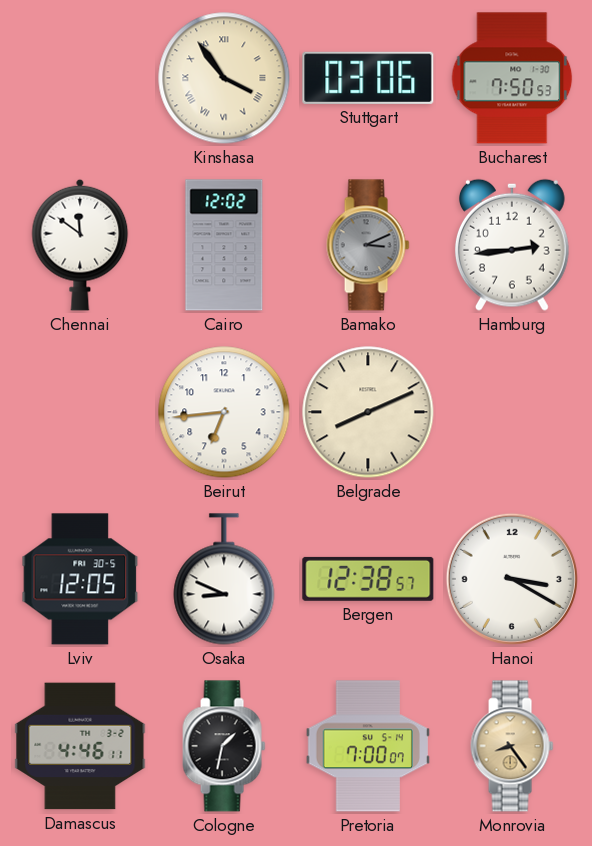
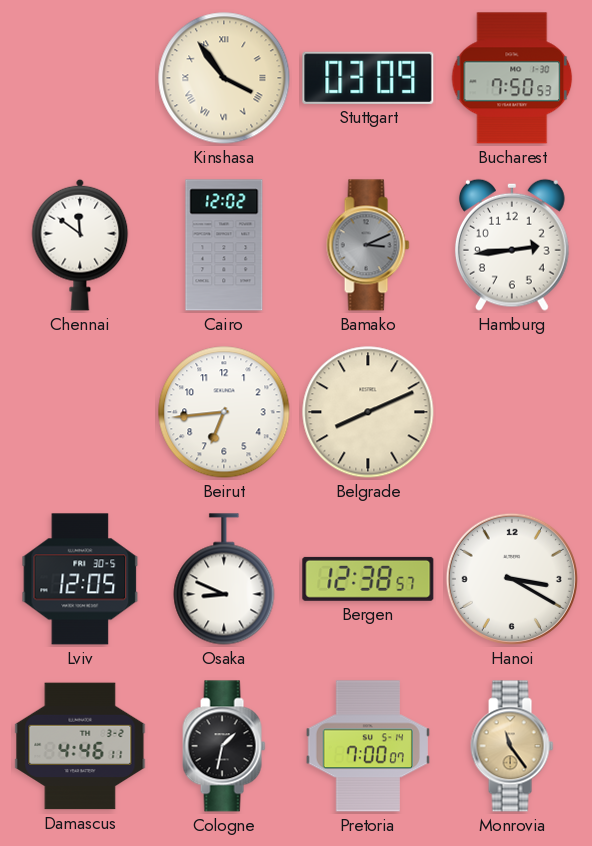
Stuttgart: 03:06 -> 03:09 (368, 78)
Monrovia: 8:24 -> 11:24 (512, 746)
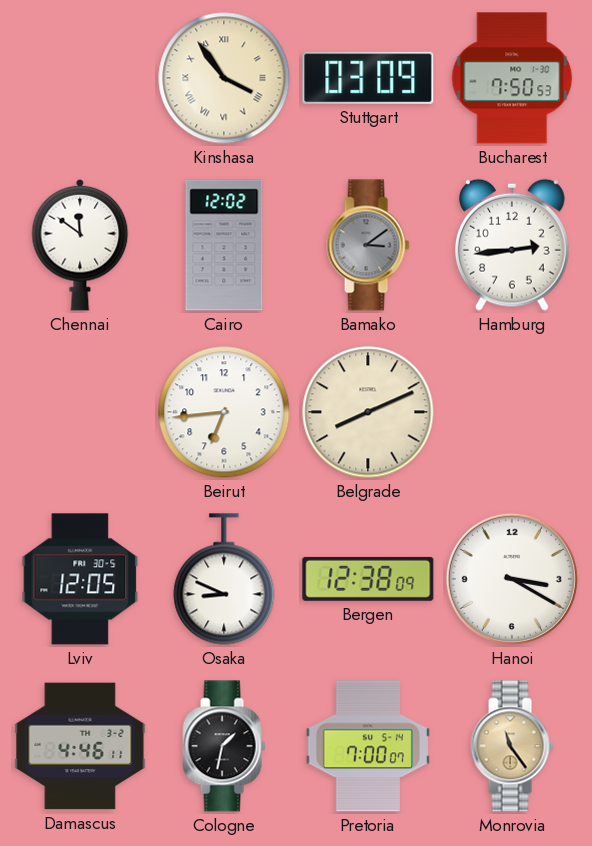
Bamako: 3:11 -> 3:09 (368, 245)
Bergen: 12:38:57 -> 12:38:09 (368, 579)
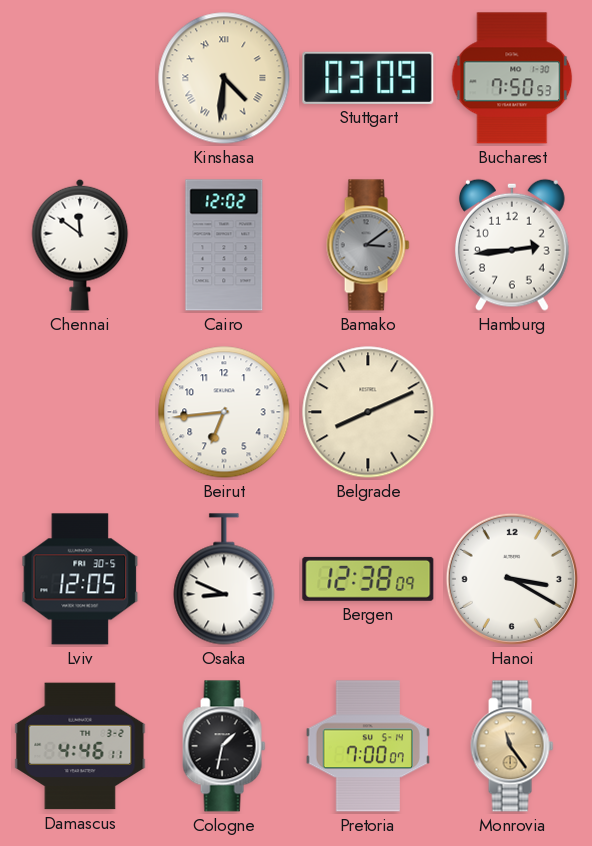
Kinshasa: 3:54 -> 4:31 (224, 78)
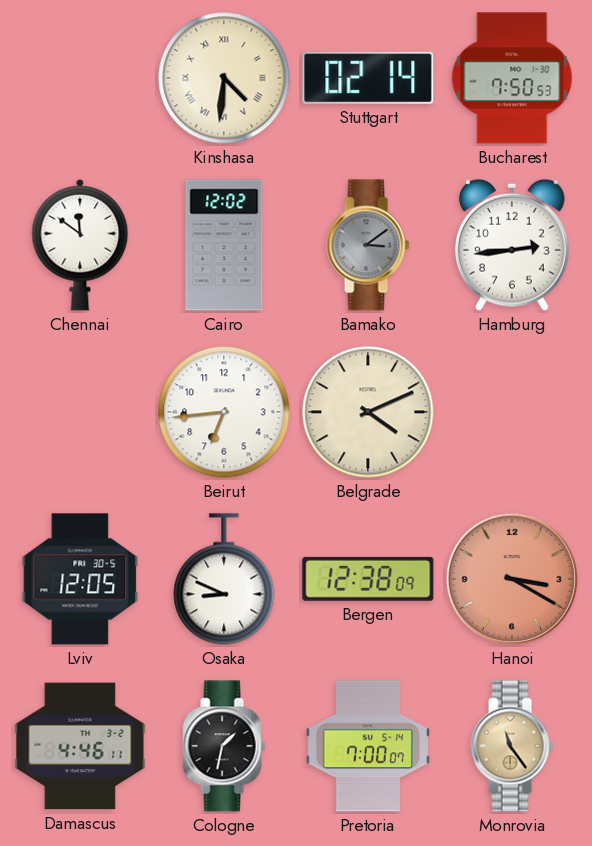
Stuttgart: 03:09 -> 02:14 (368, 78)
Belgrade: 8:11 -> 4:11 (368, 412)
Hanoi dial: white -> salmon (512, 579)
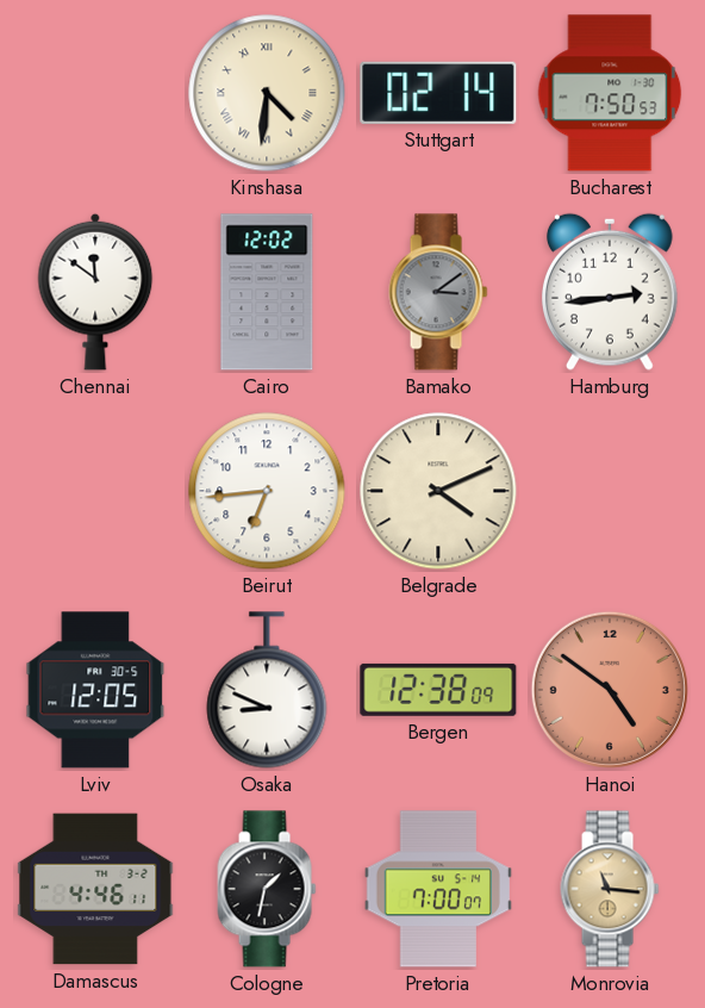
Hanoi: 3:20 -> 4:51 (610, 690)
Monrovia: 11:24 -> 11:16 (610, 889)
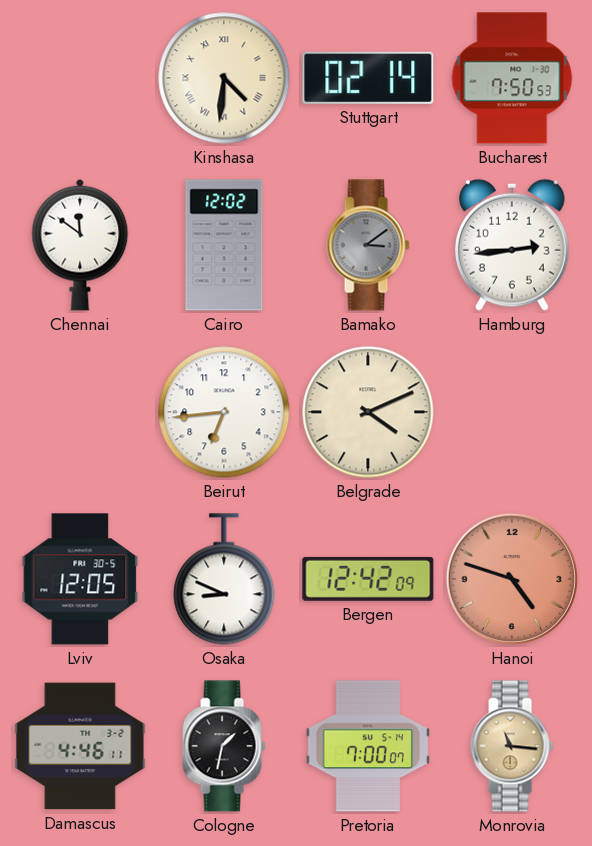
Bergen: 12:38 -> 12:42 (368, 579)
Hanoi: 4:51 -> 4:48 (512, 579)
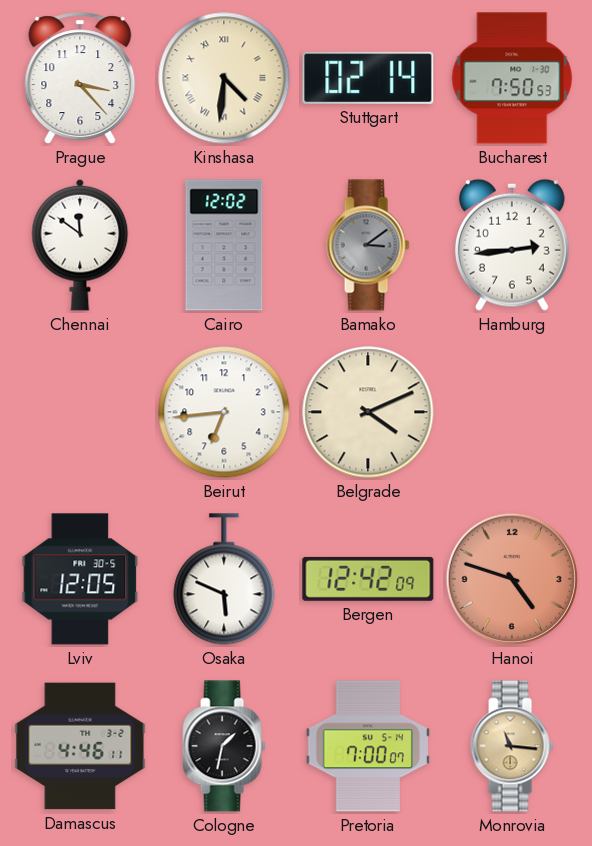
Prague: none -> 3:23 (80, 79)
Osaka: 8:49 -> 5:49 (224, 579)
